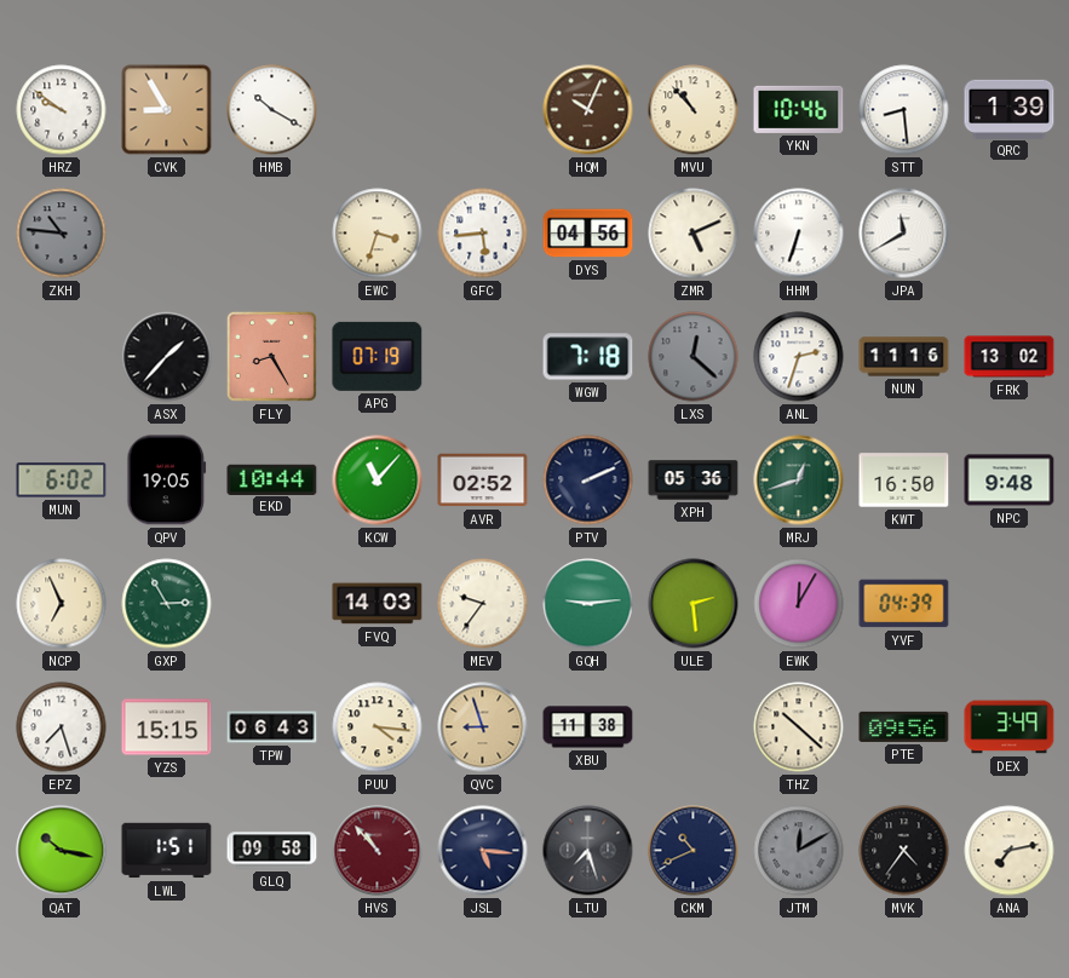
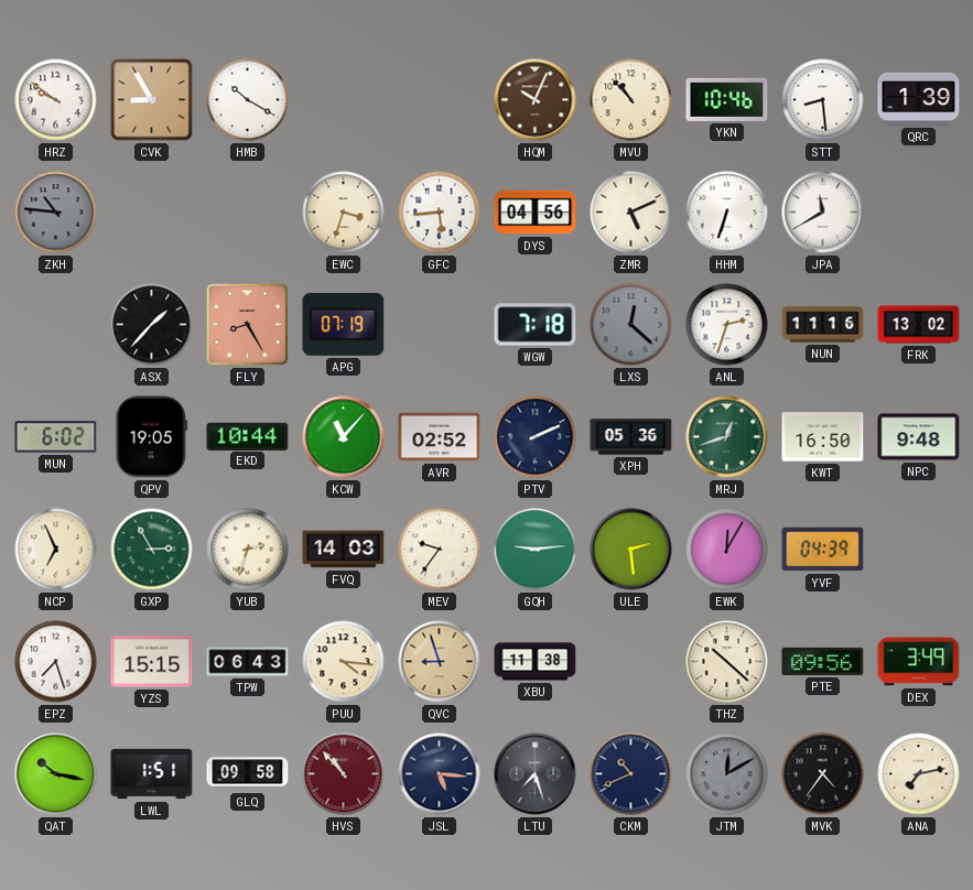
YUB: none -> 2:33 (248, 550)
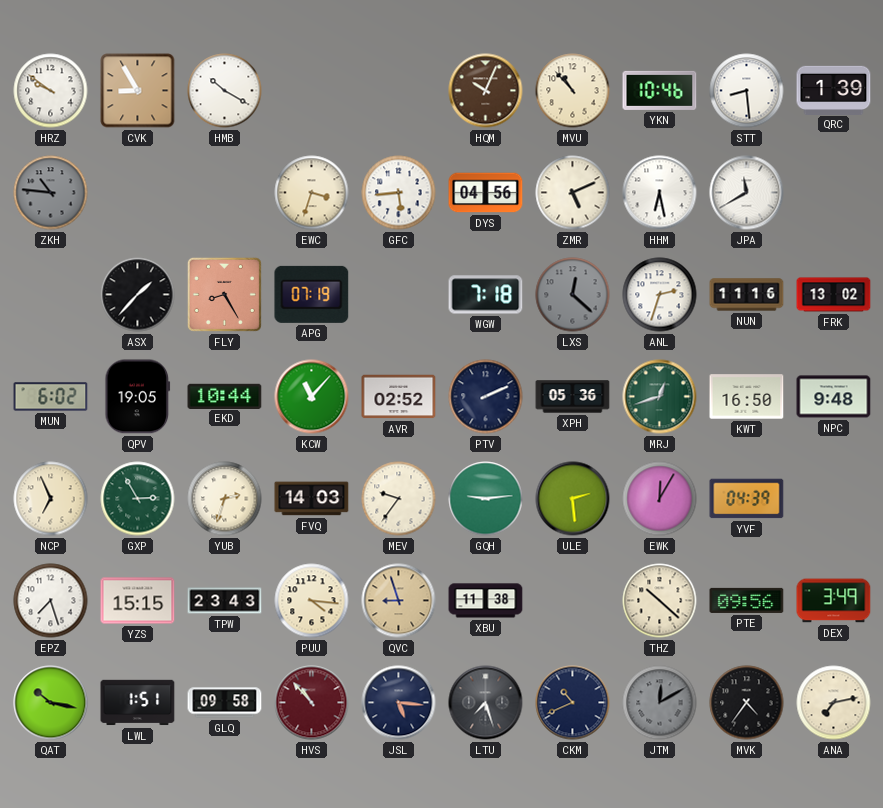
HHM: 6:33 -> 6:28 (660, 193)
TPW: 06:43 -> 23:43 (225, 601)
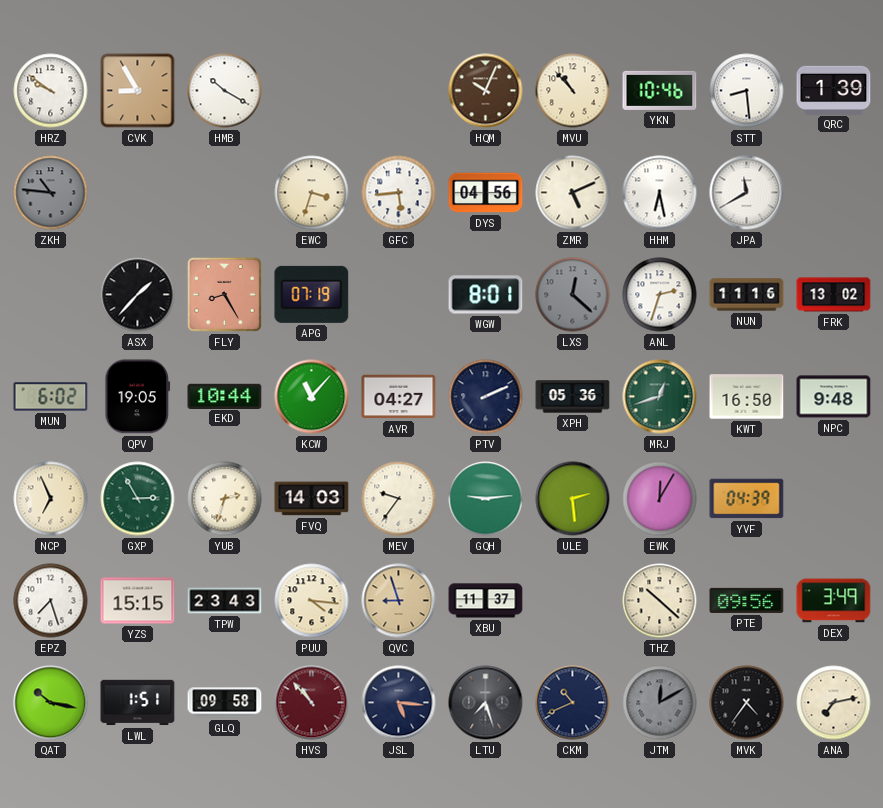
WGW: 7:18 -> 8:01 (486, 295)
AVR: 02:52 -> 04:27 (399, 397)
XBU: 11:38 -> 11:37 (486, 601)
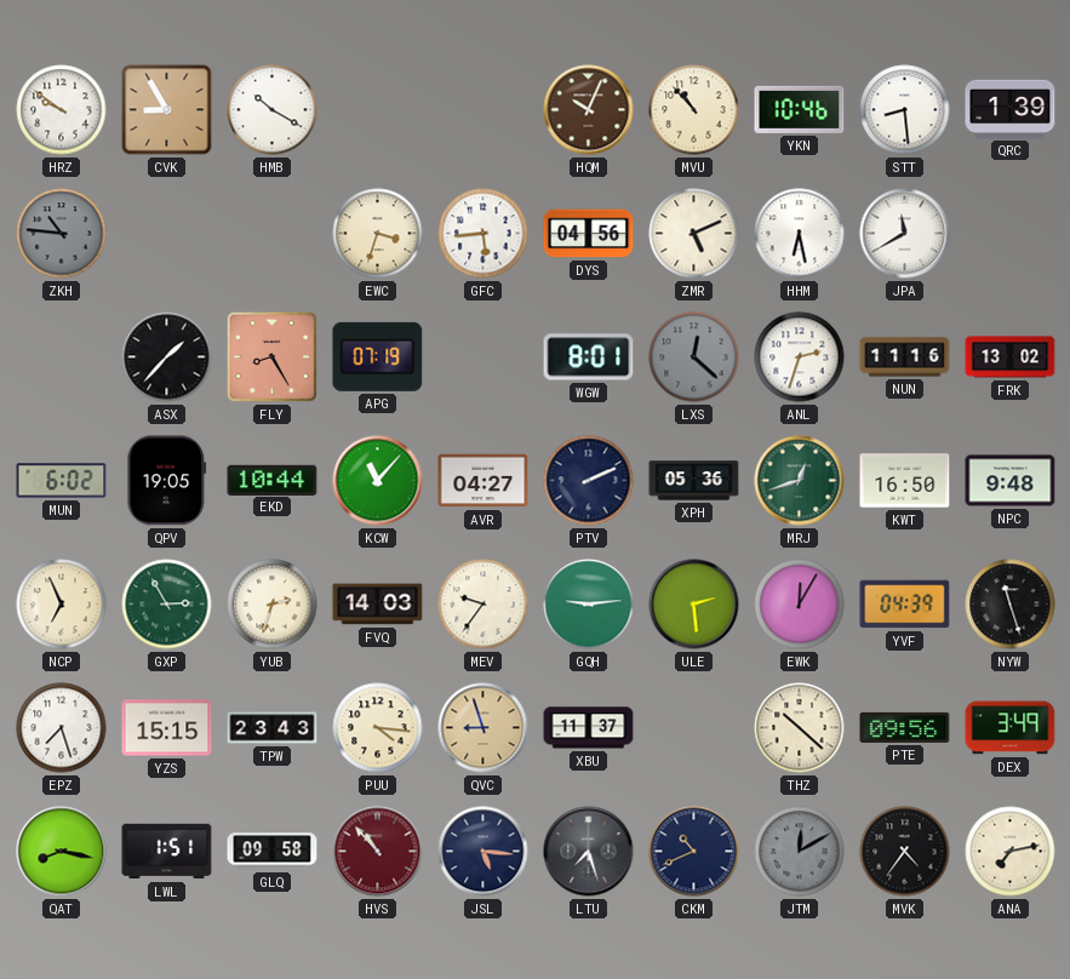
NYW: none -> 11:27 (1011, 605)
QAT: 10:17 -> 8:17 (62, 852)
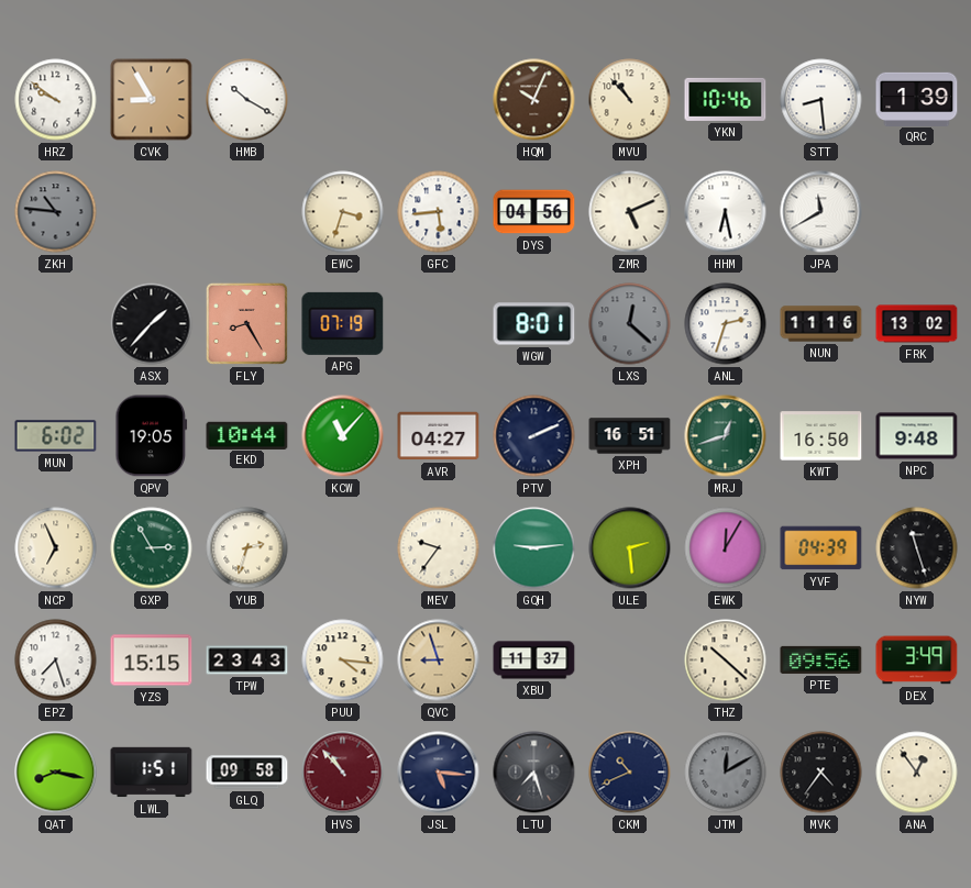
XPH: 05:36 -> 16:51 (630, 436)
FVQ: 14:03 -> none (378, 605)
ANA: 7:13 -> 12:54 (917, 773)
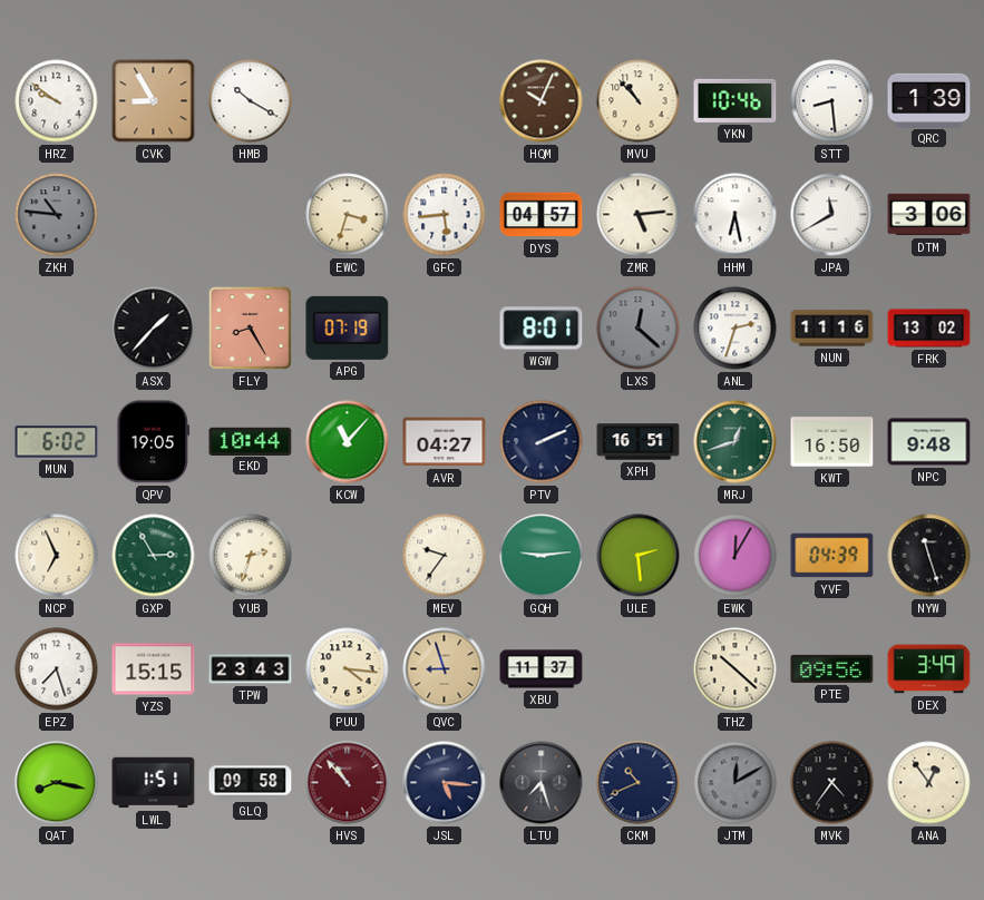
DYS: 04:56 -> 04:57 (542, 215)
ZMR: 5:11 -> 5:14 (639, 215)
DTM: none -> 3:06 (929, 215)
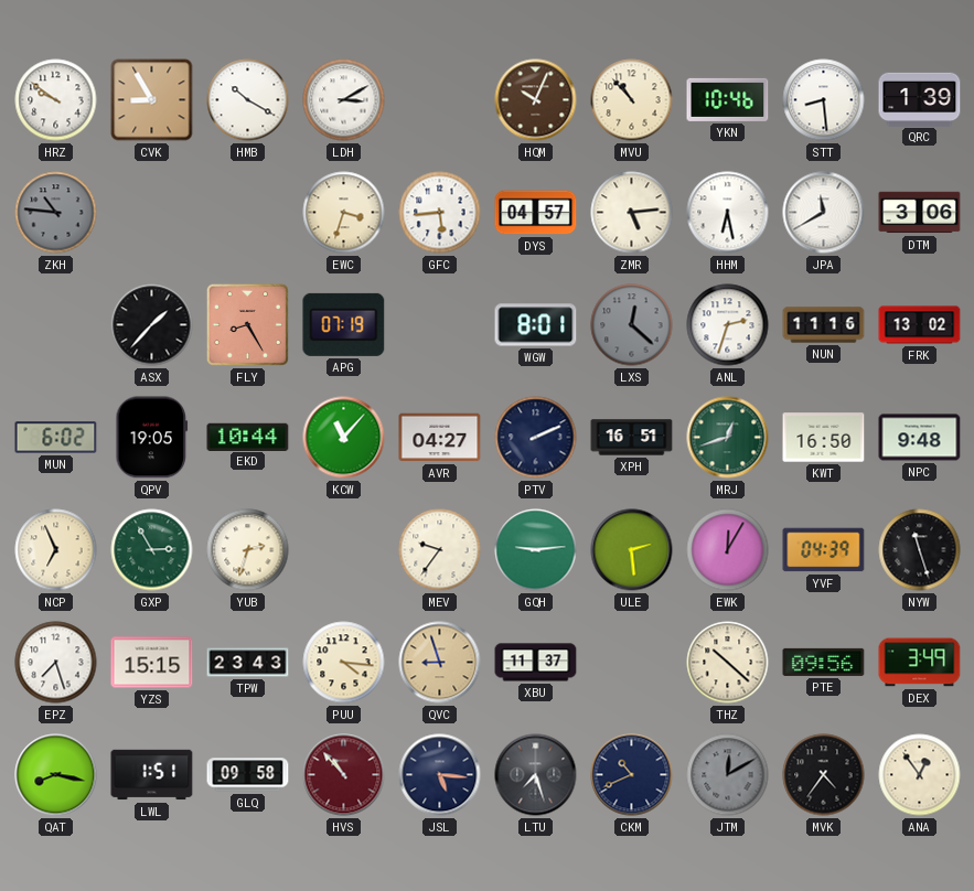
LDH: none -> 3:10 (344, 100)
